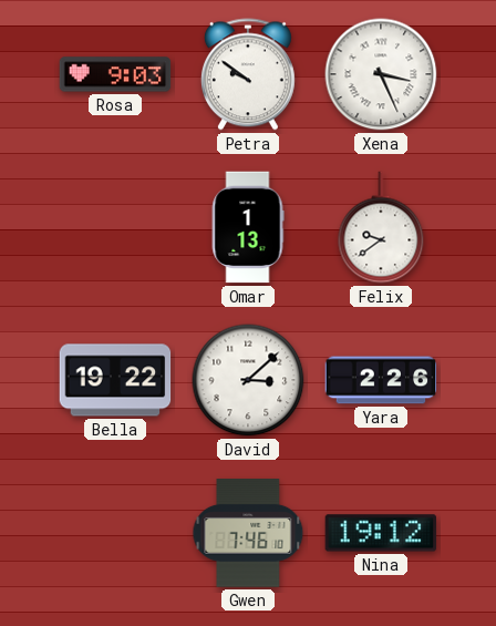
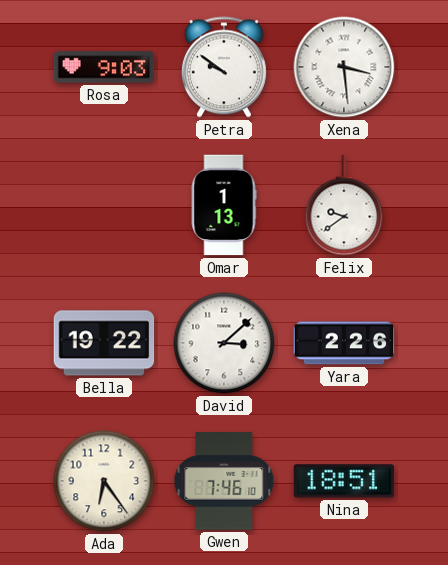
Xena: 3:26 -> 3:29 (344, 67)
Ada: none -> 6:24 (104, 481)
Nina: 19:12 -> 18:51 (344, 481)
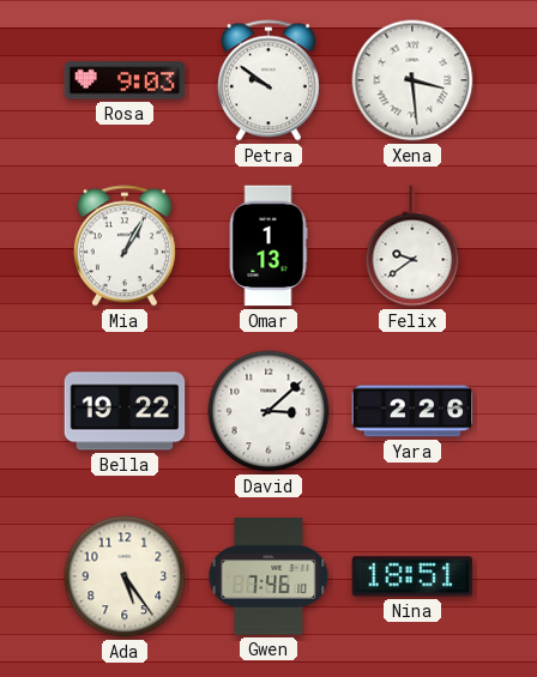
Mia: none -> 1:05 (125, 246)
Ada: 6:24 -> 5:24 (125, 576)
